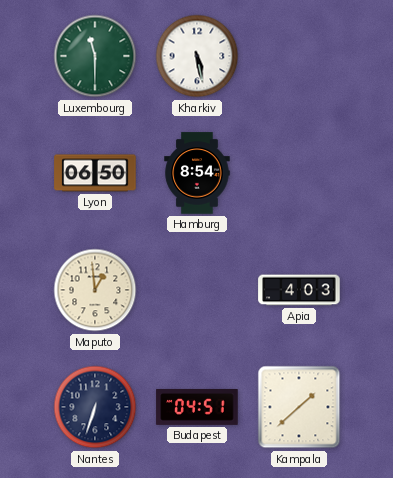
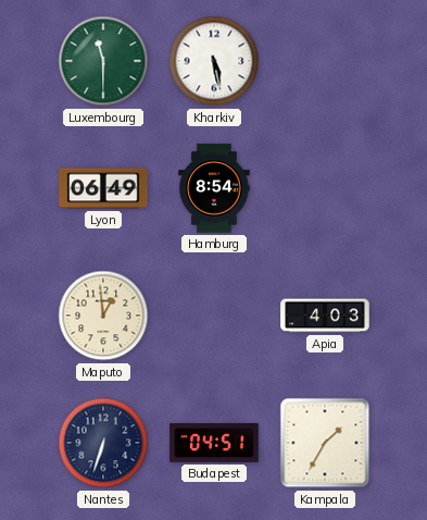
Lyon: 06:50 -> 06:49 (103, 188)
Kampala: 1:38 -> 1:35 (325, 443)
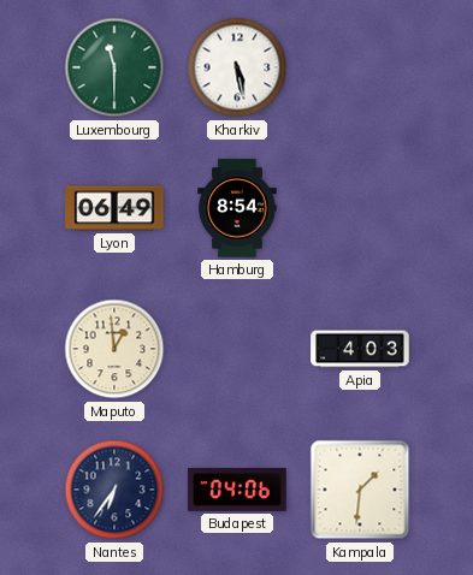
Nantes: 6:33 -> 6:36 (114, 490)
Budapest: 04:51 -> 04:06 (237, 490)
Kampala: 1:35 -> 1:31 (360, 490)
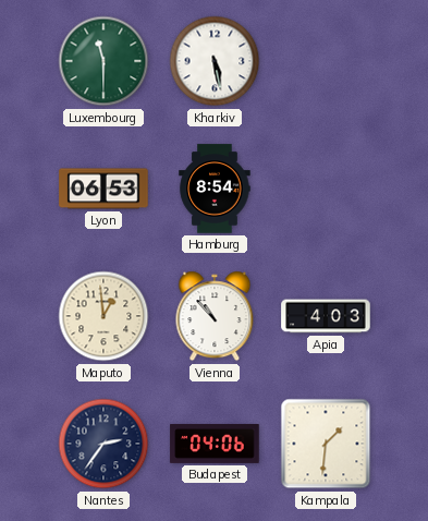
Lyon: 06:49 -> 06:53 (103, 189)
Vienna: none -> 10:53 (215, 316)
Nantes: 6:36 -> 2:36 (103, 444)
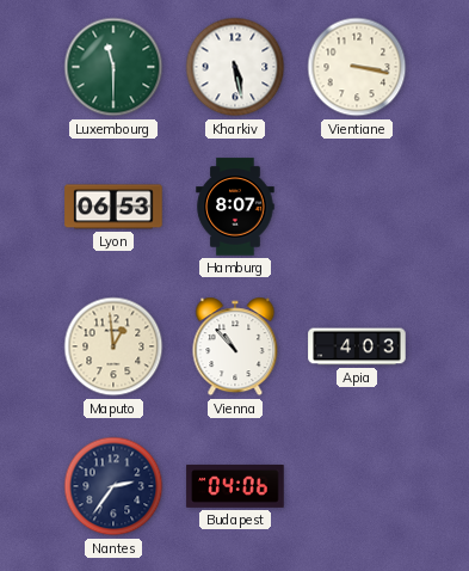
Vientiane: none -> 3:17 (357, 67)
Hamburg: 8:54 -> 8:07 (235, 207)
Kampala: 1:31 -> none (326, 444)
